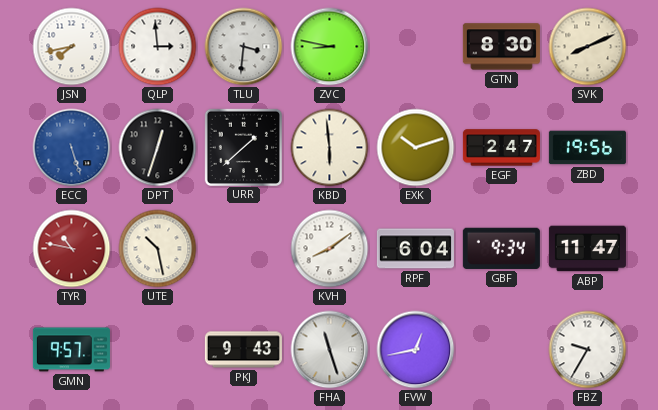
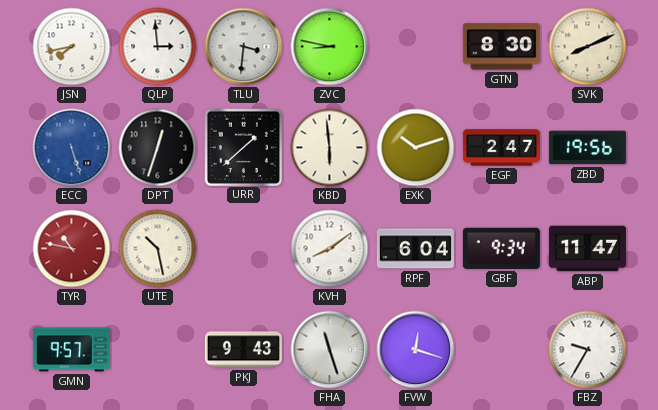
FVW: 12:43 -> 12:18 (416, 350)
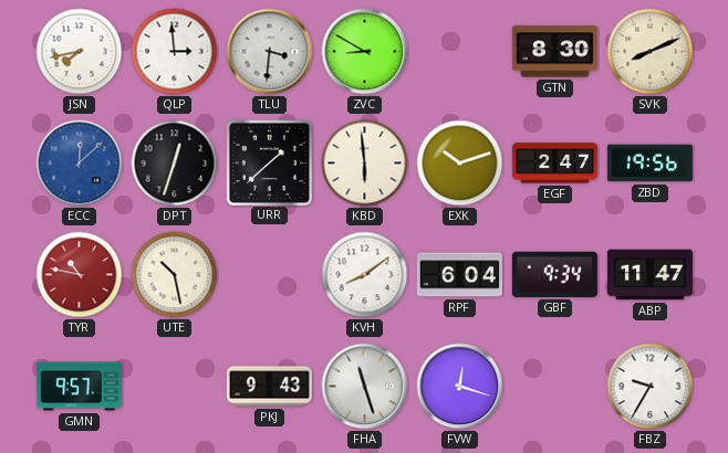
ZVC: 8:47 -> 8:50 (365, 52)
ECC: 5:27 -> 12:08 (80, 164)
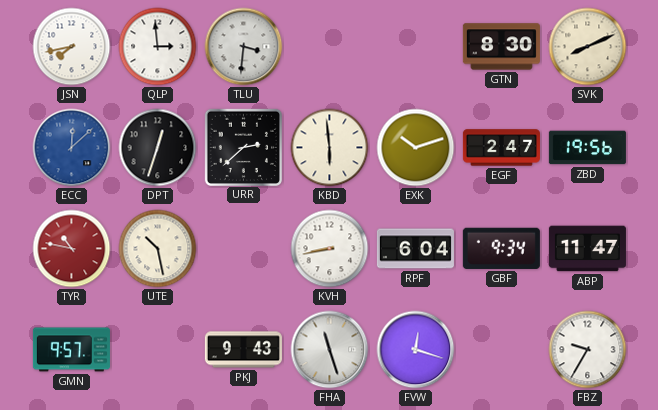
ZVC: 8:50 -> none (365, 52)
URR: 1:38 -> 2:38 (243, 147)
KVH: 8:09 -> 8:43 (330, 249)
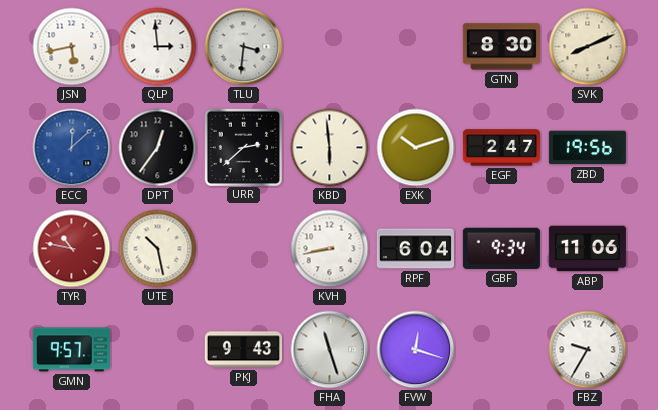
JSN: 7:43 -> 5:43 (72, 47)
DPT: 12:33 -> 12:36 (158, 148)
ABP: 11:47 -> 11:06 (587, 249)
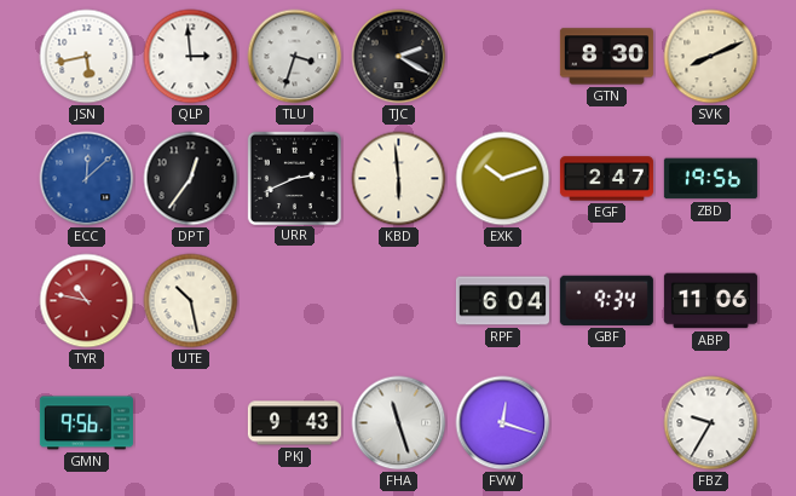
TLU: 3:31 -> 3:33 (295, 57)
TJC: none -> 2:20 (399, 57)
URR: 2:38 -> 2:41 (294, 178)
KVH: 8:43 -> none (330, 249)
GMN: 9:57 -> 9:56 (86, 423)
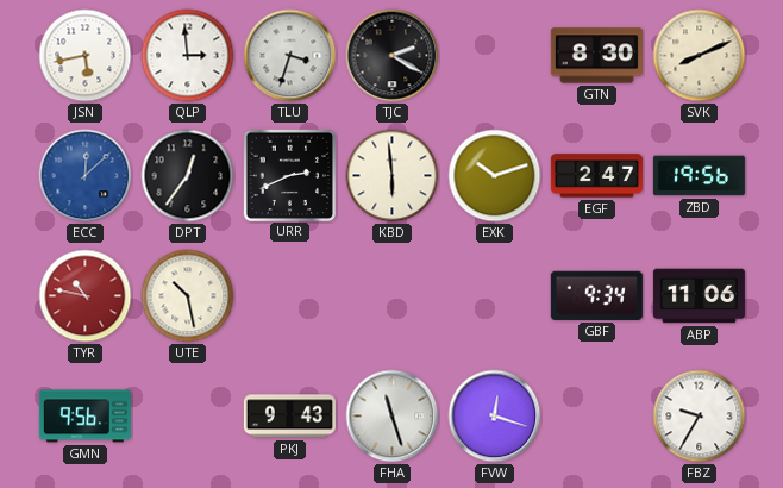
RPF: 6:04 -> none (502, 301)
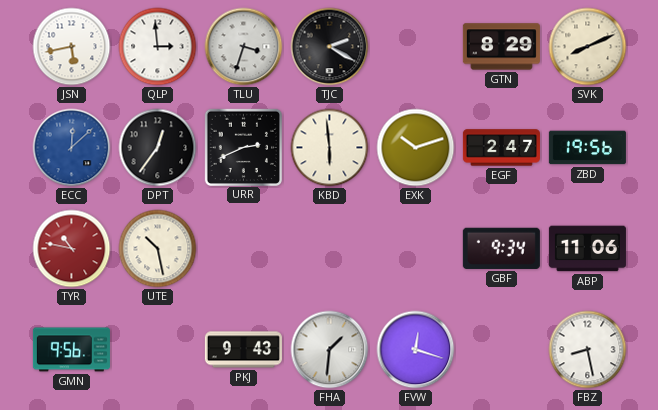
GTN: 8:30 -> 8:29 (501, 47)
FHA: 11:27 -> 1:31 (330, 350)
FBZ: 9:35 -> 8:28 (588, 350)
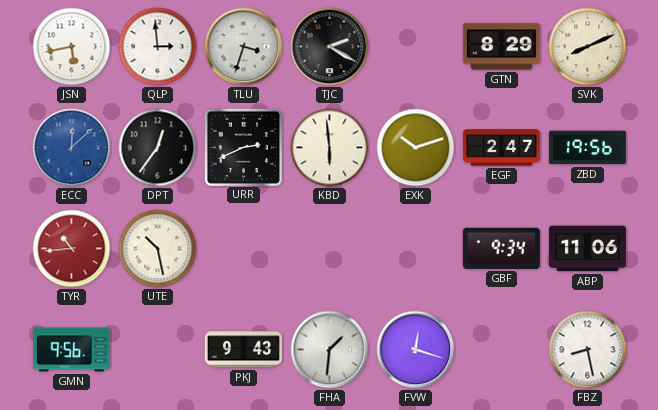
TYR: 10:47 -> 10:44 (72, 249)
